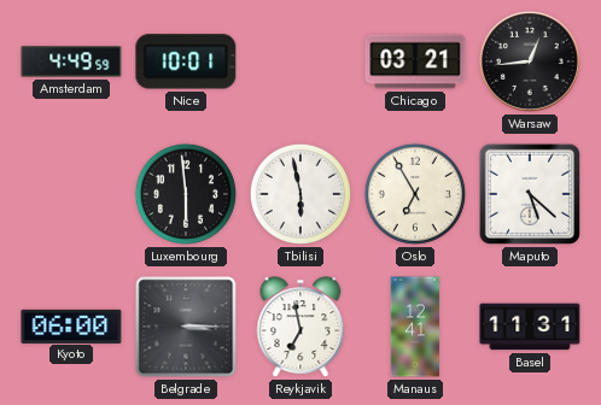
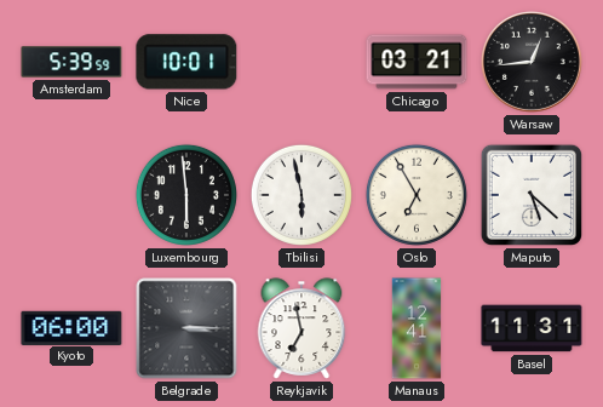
Amsterdam: 4:49 -> 5:39 (71, 62)
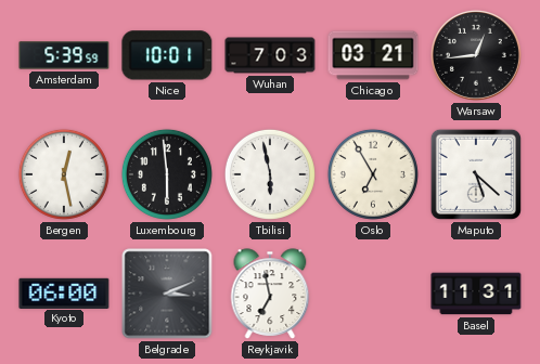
Wuhan: none -> 7:03 (270, 55)
Bergen: none -> 12:28 (64, 174)
Belgrade: 3:15 -> 3:11 (167, 294)
Manaus: 12:41 -> none (417, 328)
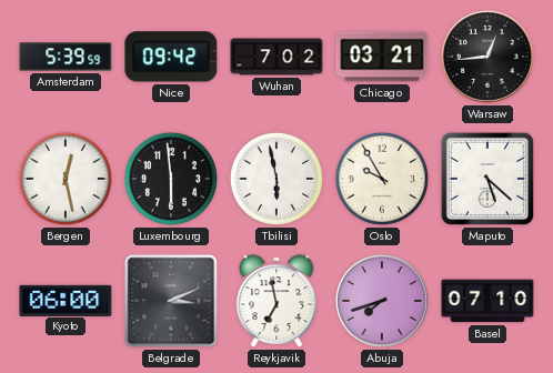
Nice: 10:01 -> 09:42 (171, 57)
Wuhan: 7:03 -> 7:02 (276, 57)
Oslo: 6:55 -> 9:55 (382, 179)
Abuja: none -> 7:42 (382, 301)
Basel: 11:31 -> 07:10 (487, 301)
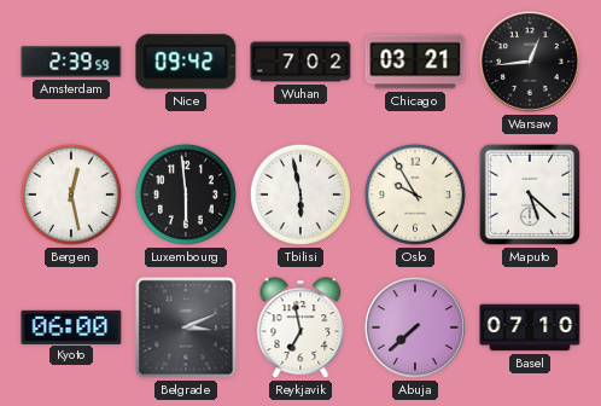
Amsterdam: 5:39 -> 2:39 (71, 62)
Abuja: 7:42 -> 7:38 (415, 327)
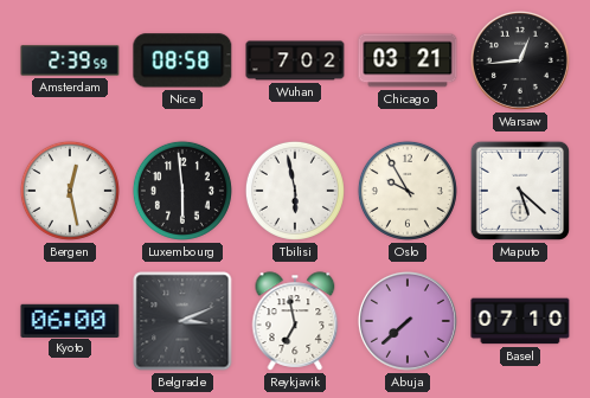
Nice: 09:42 -> 08:58 (182, 60)
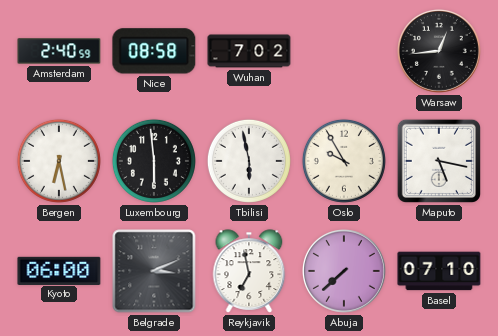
Amsterdam: 2:39 -> 2:40 (59, 51)
Chicago: 03:21 -> none (408, 60)
Bergen: 12:28 -> 6:28 (59, 161)
Maputo: 5:22 -> 5:17 (439, 161)
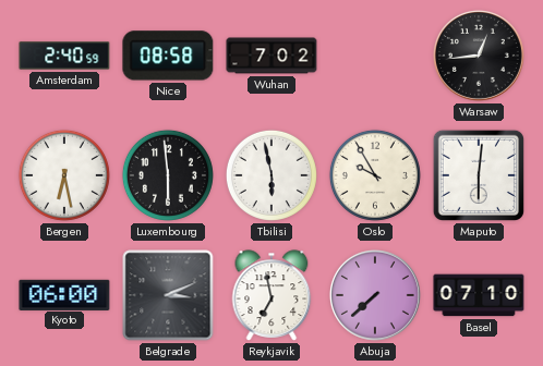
Maputo: 5:17 -> 6:01 (479, 175)
